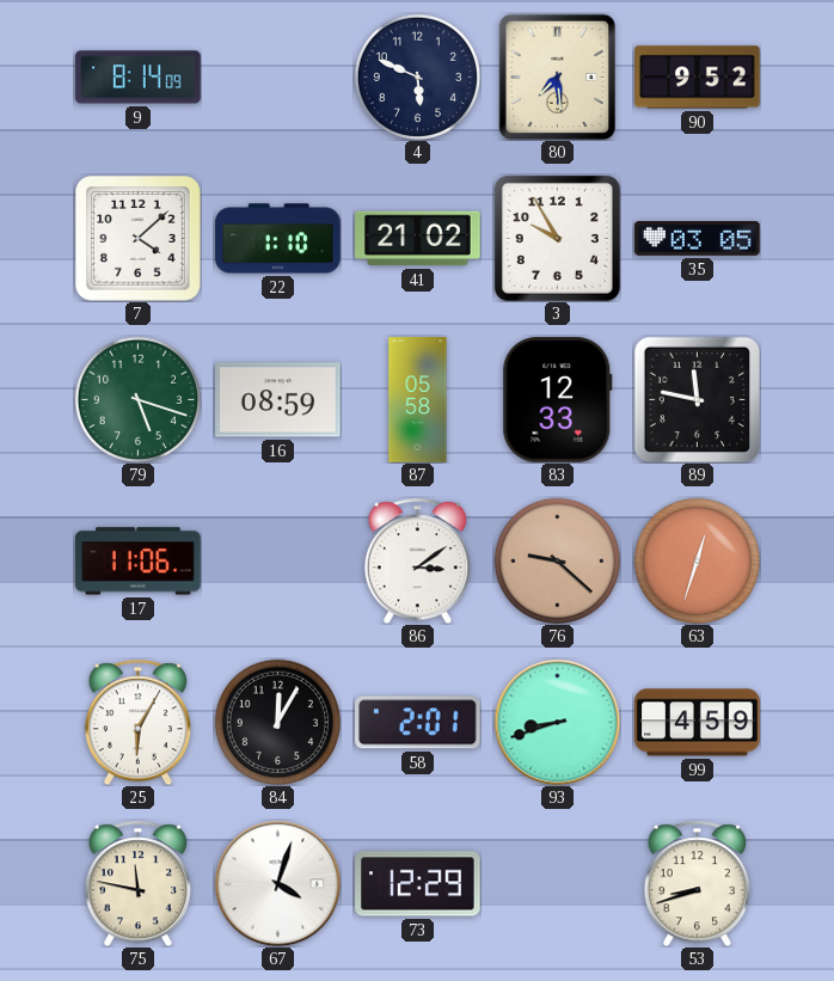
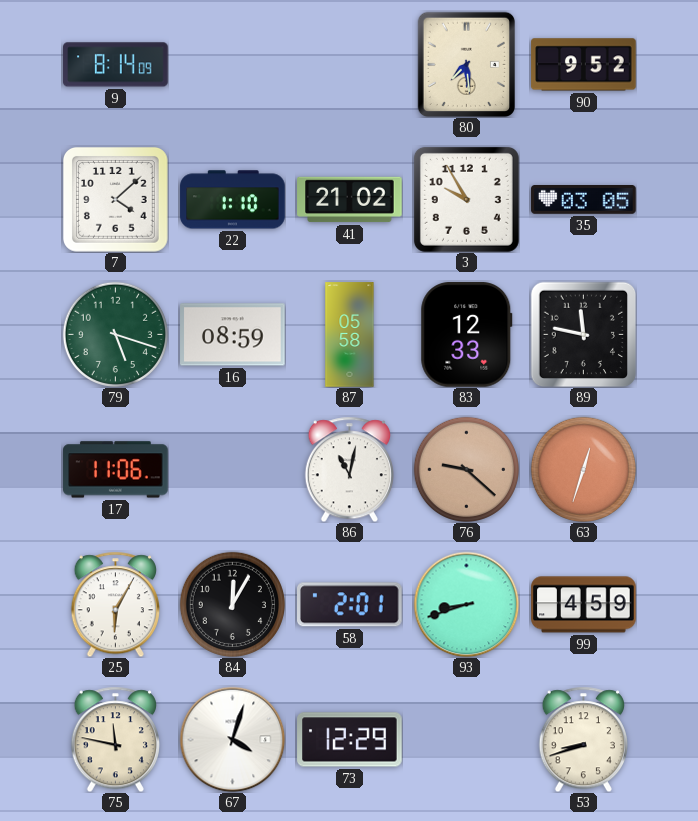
4: 5:49 -> none (417, 76)
86: 3:09 -> 11:02 (349, 469)
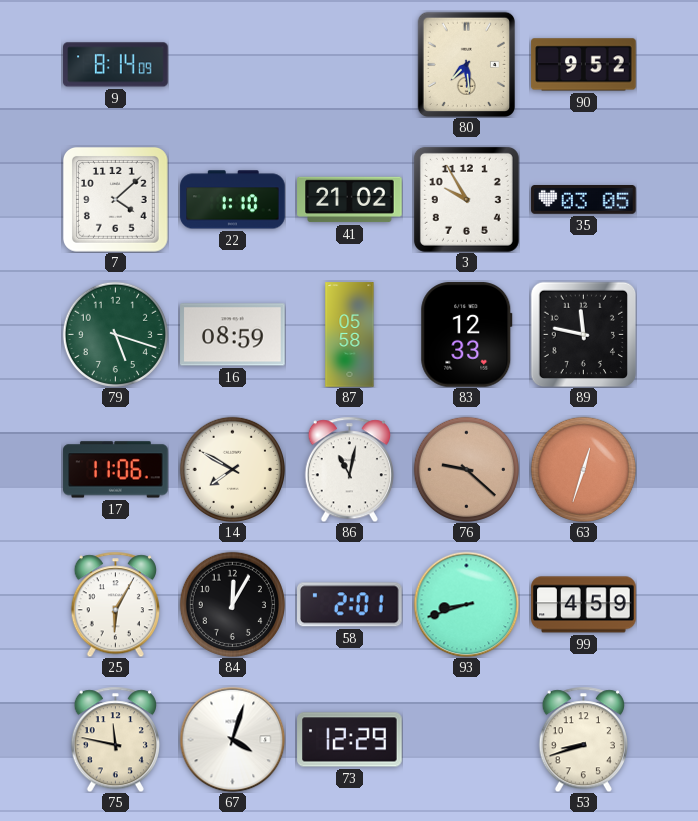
14: none -> 7:50 (232, 469)
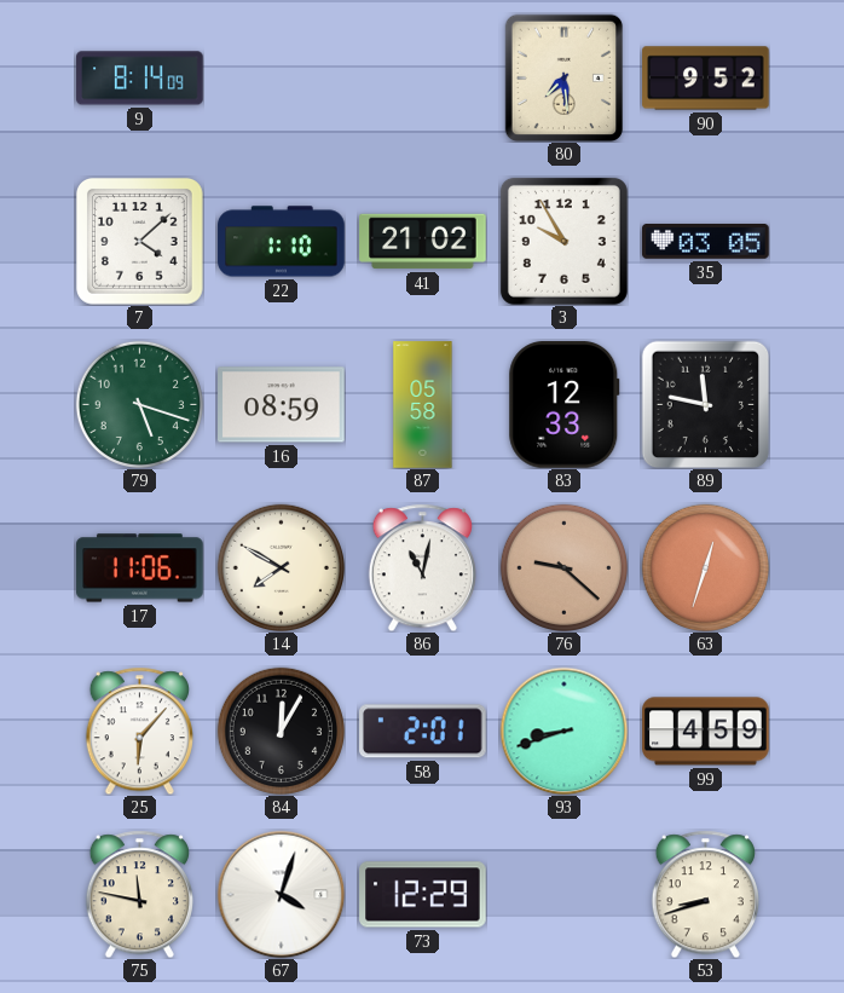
25: 6:05 -> 6:07 (139, 731)
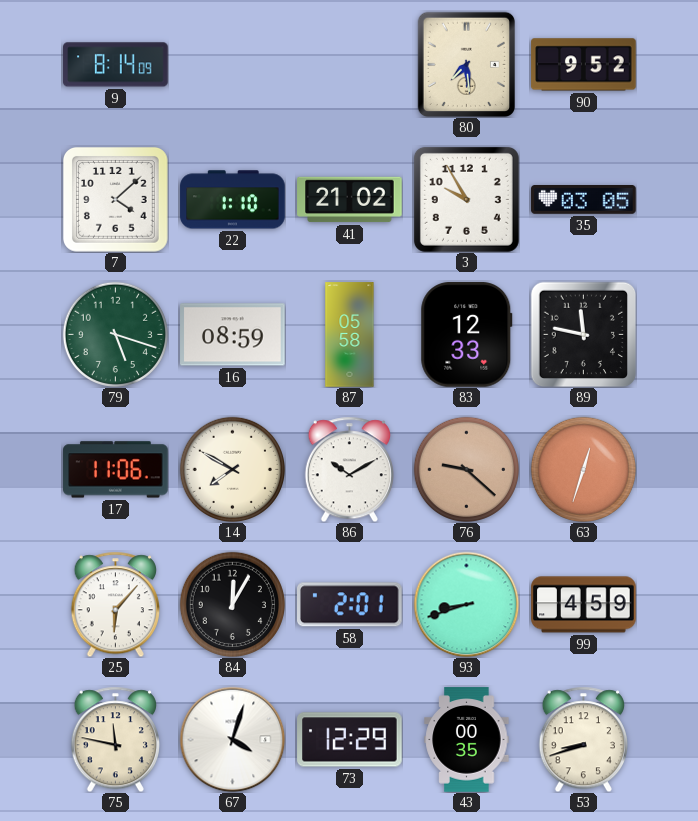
86: 11:02 -> 10:10 (349, 469)
43: none -> 00:35 (467, 740)
